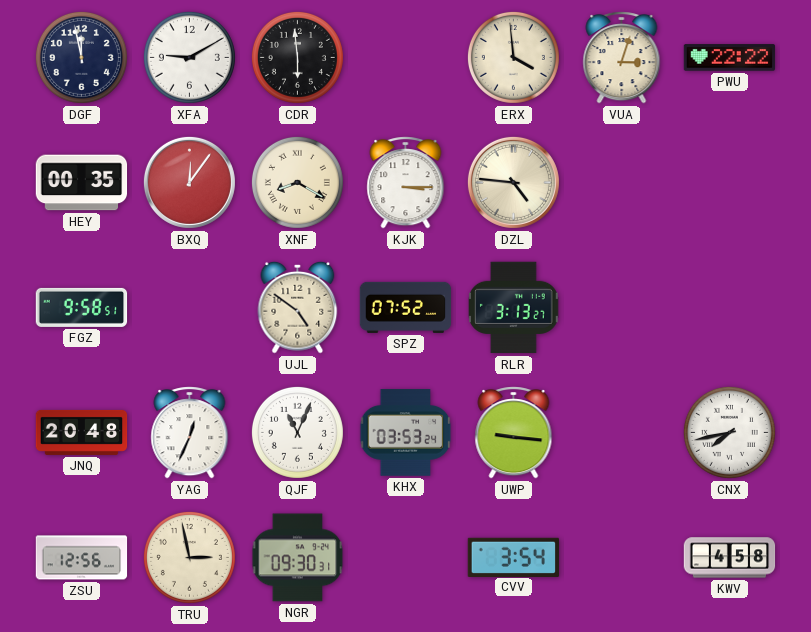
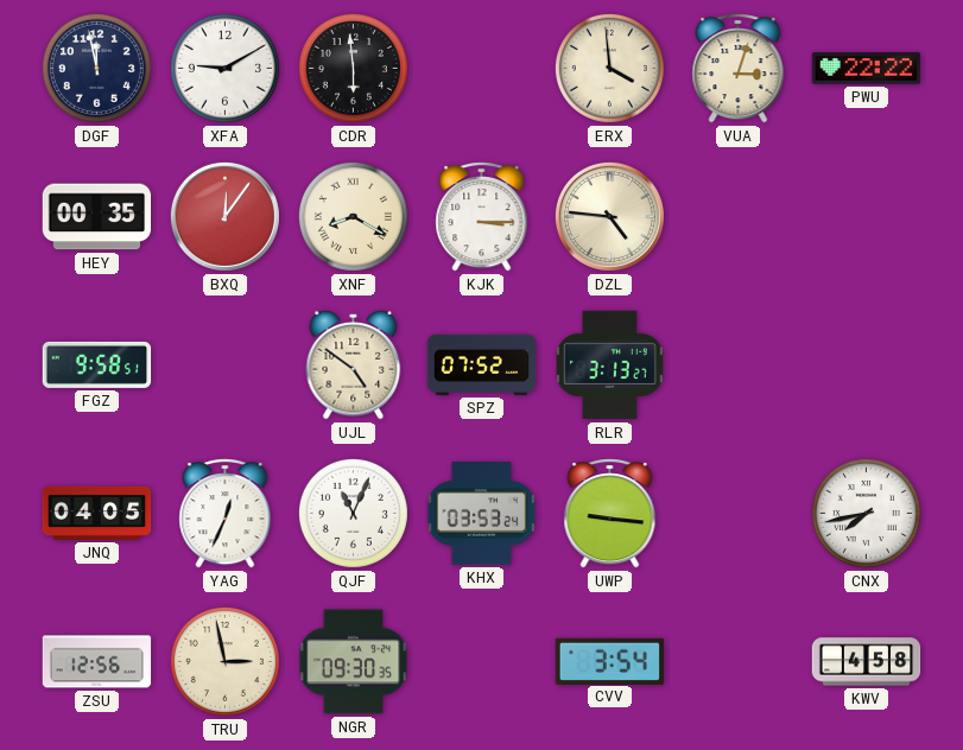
JNQ: 20:48 -> 04:05 (97, 513)
NGR: 09:30:31 -> 09:30:35 (354, 662)
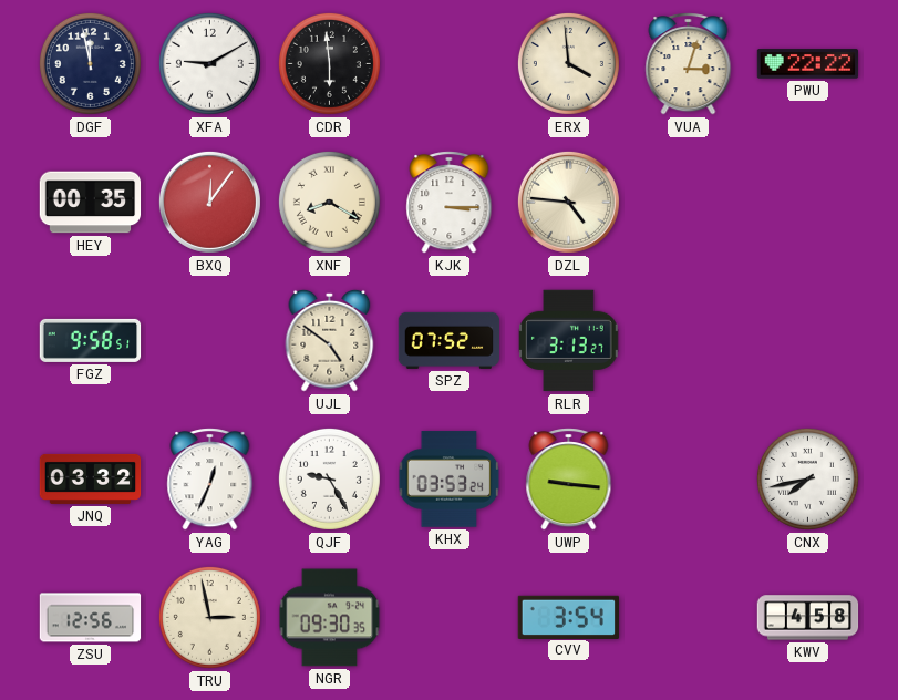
JNQ: 04:05 -> 03:32 (91, 478)
QJF: 11:04 -> 9:25 (329, 478)
